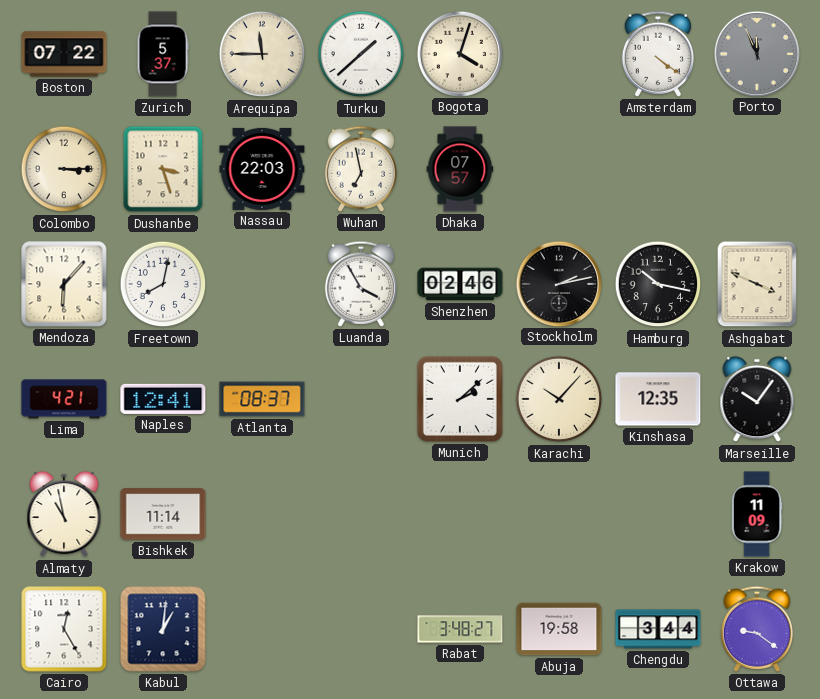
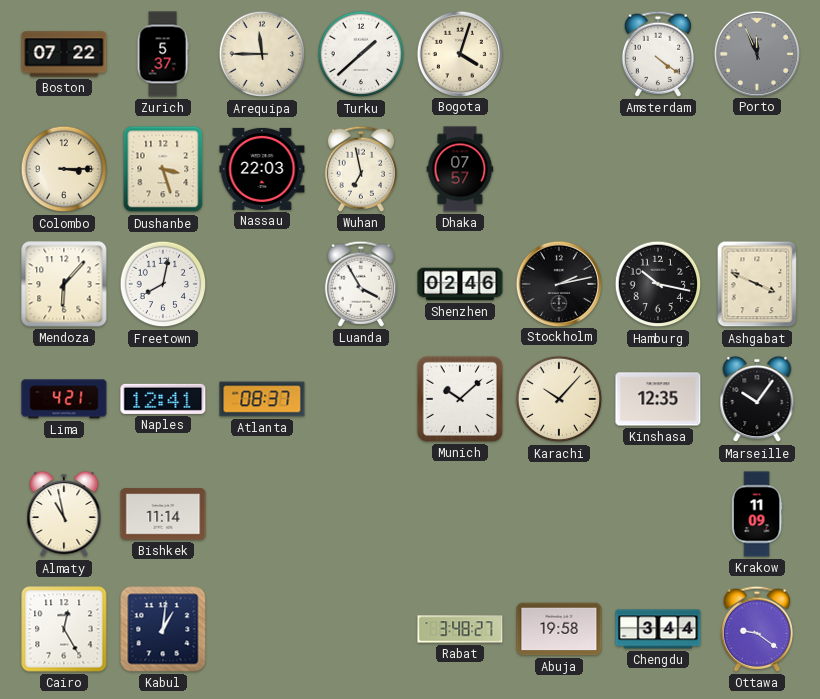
Munich: 2:08 -> 10:08 (460, 399)
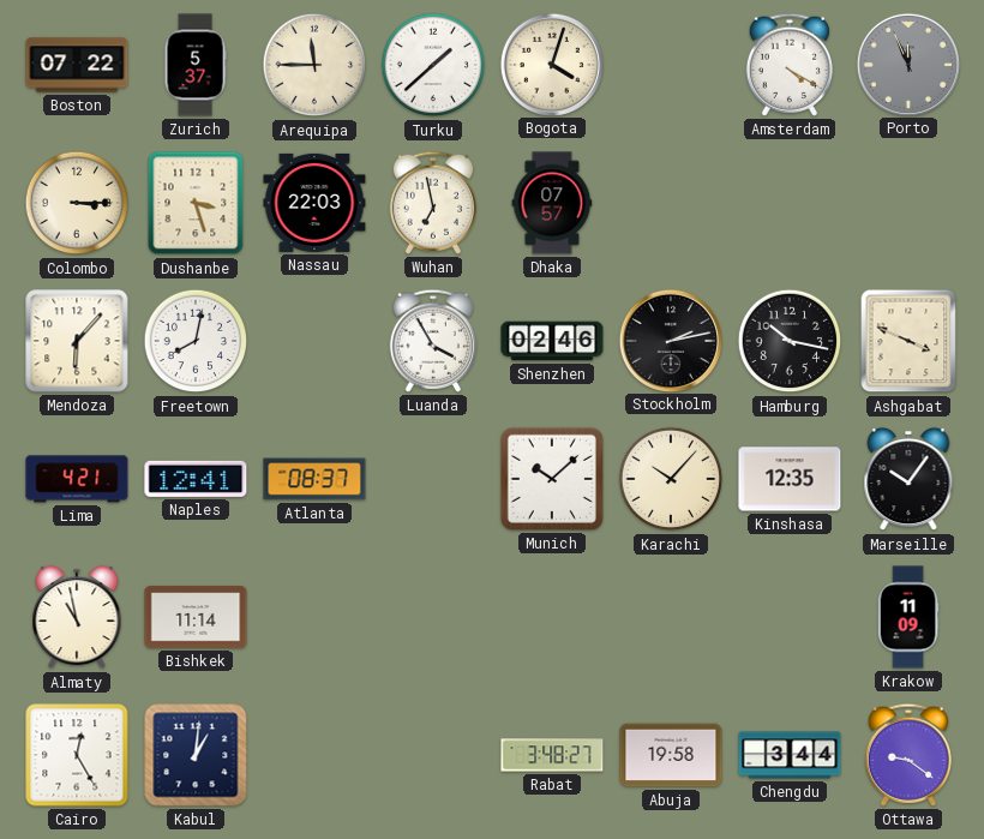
Amsterdam: 4:21 -> 4:20 (790, 65)
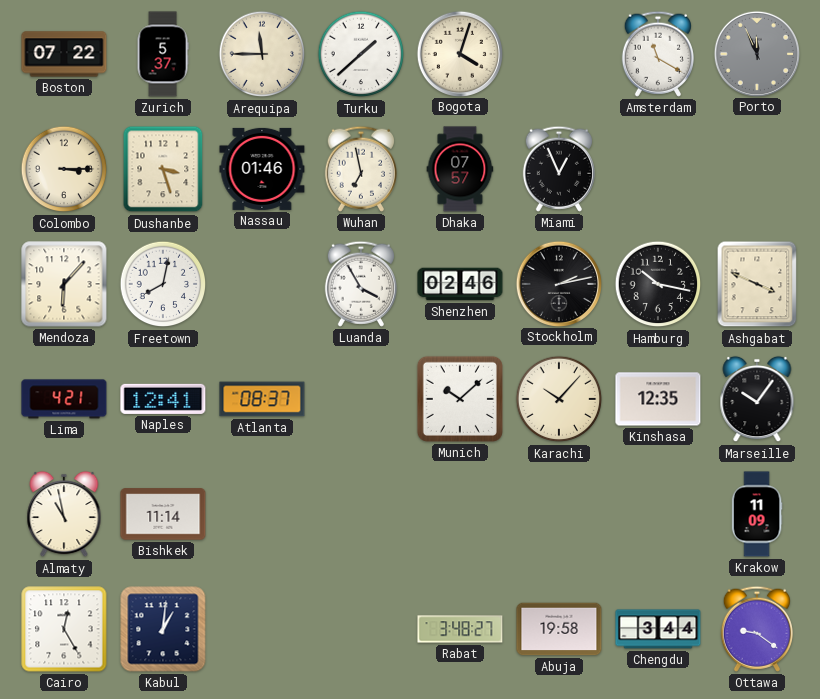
Amsterdam: 4:20 -> 11:20 (658, 54)
Nassau: 22:03 -> 01:46 (262, 169)
Miami: none -> 12:56 (559, 169)
